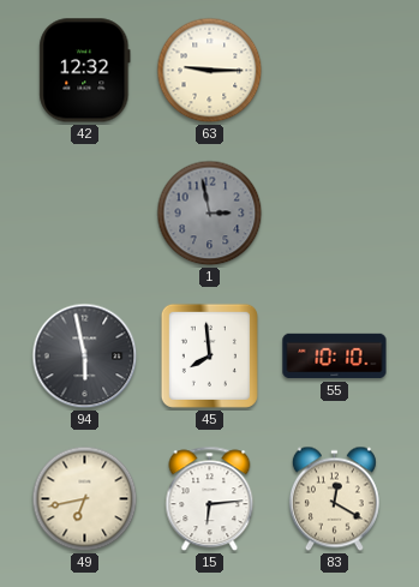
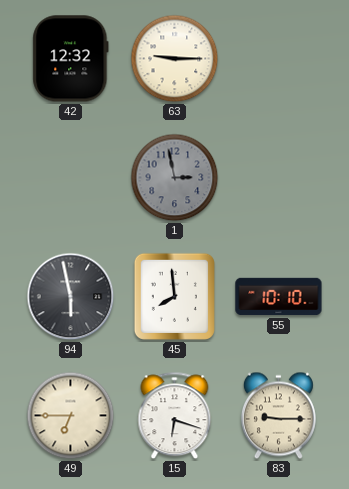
49: 6:43 -> 6:45 (71, 416)
15: 6:14 -> 6:18 (175, 416)
83: 12:20 -> 9:15 (278, 416)
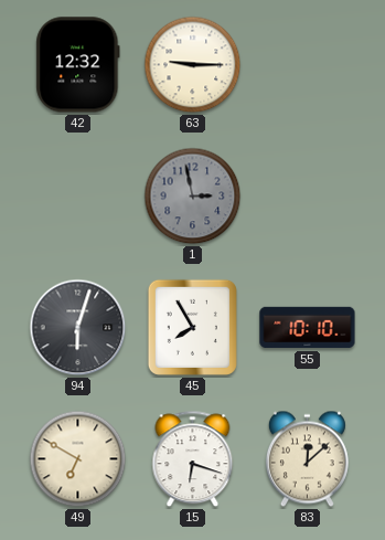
94: 5:58 -> 6:03 (78, 328)
45: 7:59 -> 7:55 (192, 327)
49: 6:45 -> 6:50 (78, 459)
83: 9:15 -> 12:08 (307, 459)
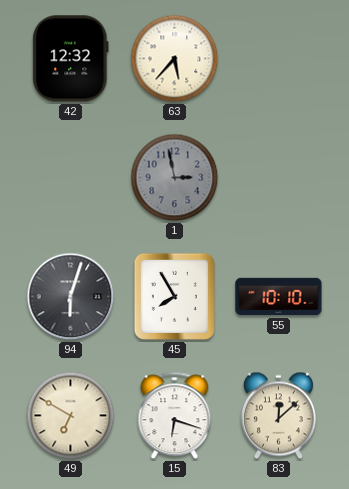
63: 9:15 -> 5:37 (175, 59)
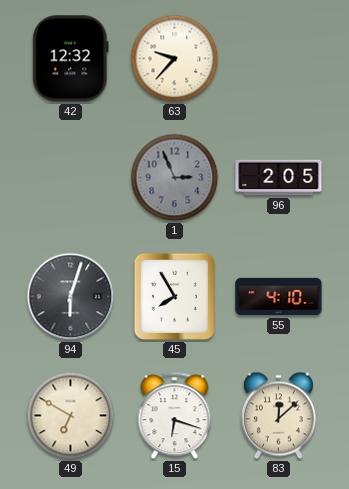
63: 5:37 -> 9:37 (175, 59)
1: 2:58 -> 2:56 (175, 178)
96: none -> 2:05 (279, 178)
55: 10:10 -> 4:10 (279, 297)
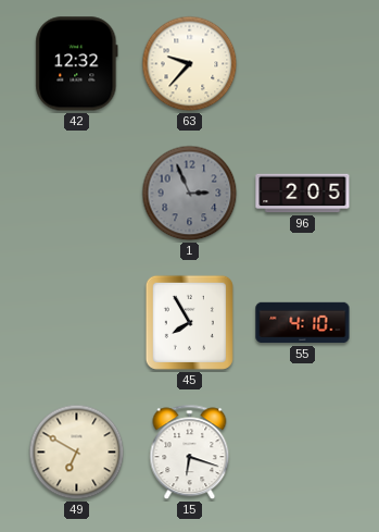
94: 6:03 -> none (71, 297)
83: 12:08 -> none (278, 416)
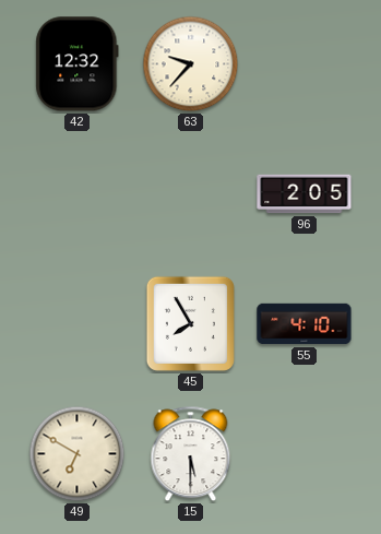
1: 2:56 -> none (190, 194)
15: 6:18 -> 5:30 (191, 454)
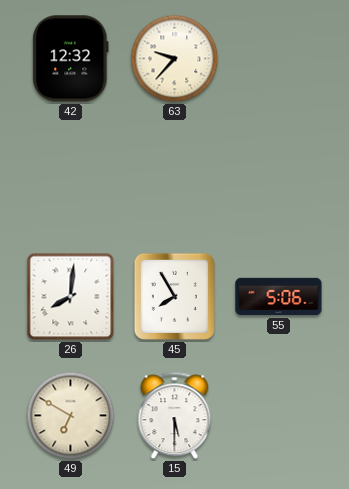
96: 2:05 -> none (305, 194)
26: none -> 8:01 (71, 297)
55: 4:10 -> 5:06 (279, 297)
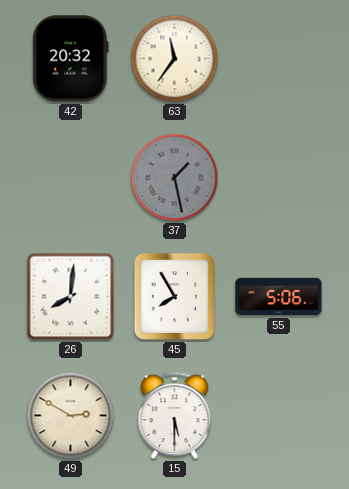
42: 12:32 -> 20:32 (71, 59)
63: 9:37 -> 11:36 (175, 59)
37: none -> 1:28 (175, 178)
49: 6:50 -> 2:50 (71, 416)
